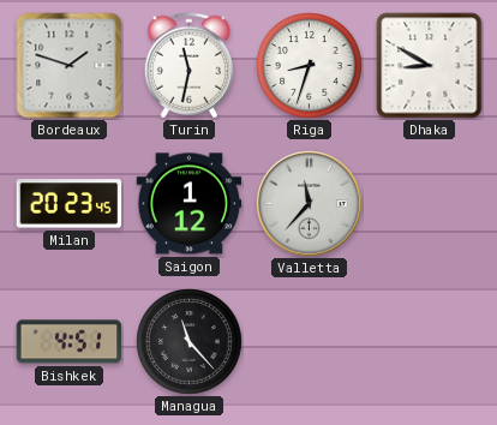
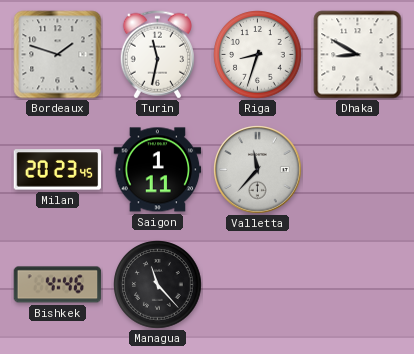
Saigon: 1:12 -> 1:11 (158, 170)
Bishkek: 4:51 -> 4:46 (58, 285)
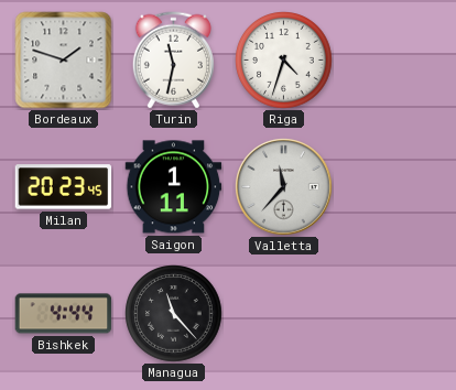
Riga: 8:33 -> 4:33 (284, 61)
Dhaka: 8:50 -> none (358, 55)
Bishkek: 4:46 -> 4:44 (64, 314)
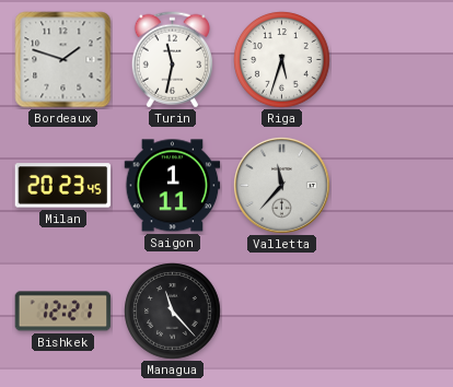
Riga: 4:33 -> 5:33 (282, 60)
Bishkek: 4:44 -> 12:21 (63, 312)
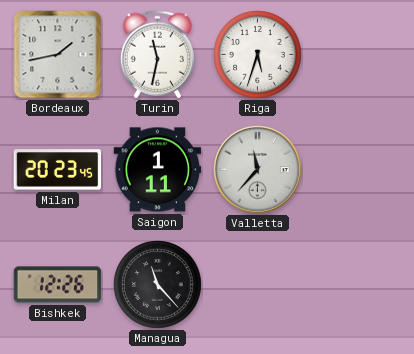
Bordeaux: 1:48 -> 1:43 (58, 55)
Bishkek: 12:21 -> 12:26 (58, 285)
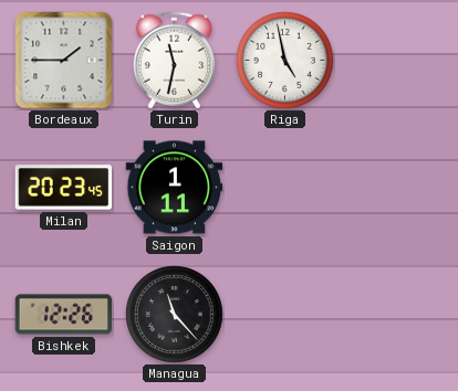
Bordeaux: 1:43 -> 1:45 (64, 61)
Riga: 5:33 -> 4:58 (285, 61)
Valletta: 11:37 -> none (258, 170)
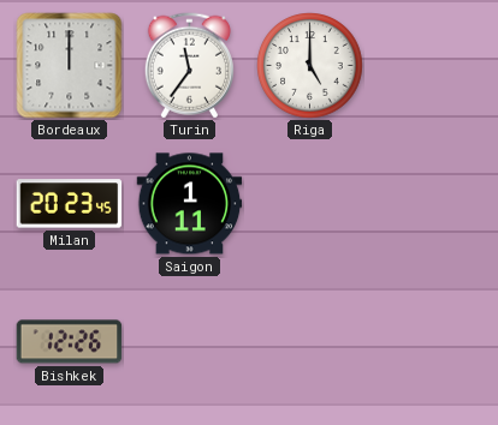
Bordeaux: 1:45 -> 12:00 (70, 66)
Turin: 11:32 -> 11:36 (189, 66)
Riga: 4:58 -> 5:00 (310, 66)
Managua: 11:23 -> none (175, 315)
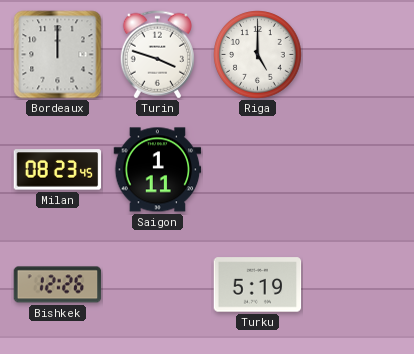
Turin: 11:36 -> 3:48 (157, 55)
Milan: 20:23 -> 08:23 (58, 170)
Turku: none -> 5:19 (258, 285)
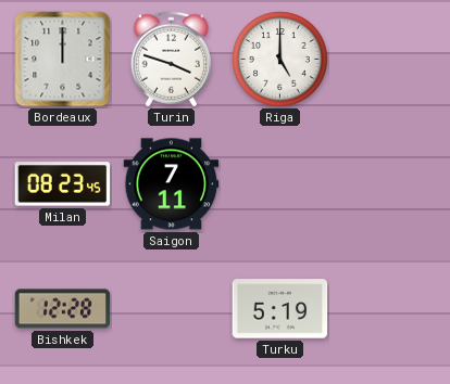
Saigon: 1:11 -> 7:11 (172, 184)
Bishkek: 12:26 -> 12:28 (63, 309)
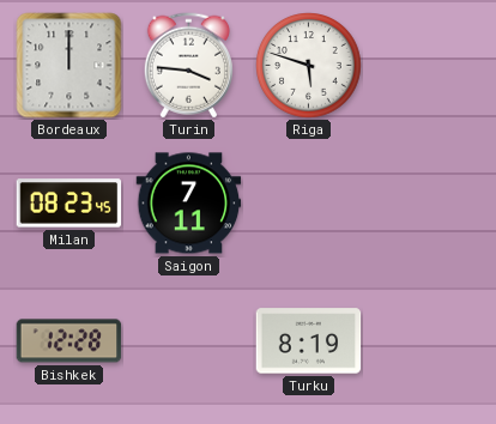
Turin: 3:48 -> 3:46 (188, 66)
Riga: 5:00 -> 5:48 (309, 66)
Turku: 5:19 -> 8:19 (309, 341)
